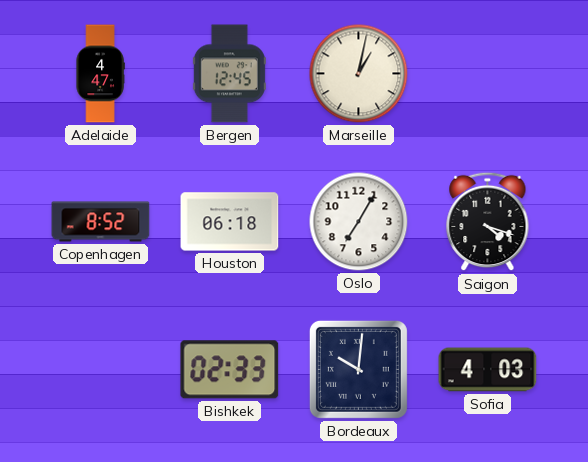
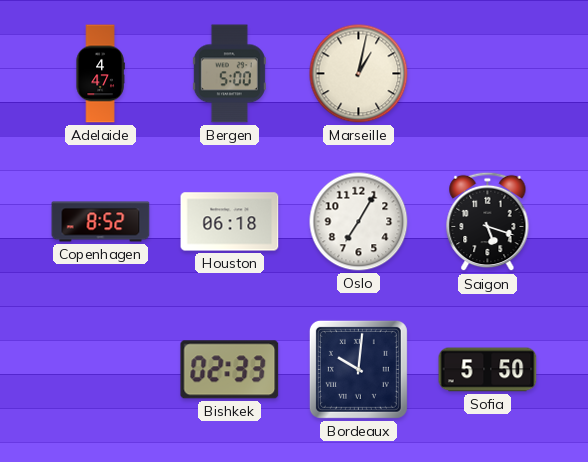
Bergen: 12:45 -> 5:00 (229, 74)
Saigon: 4:18 -> 5:18 (488, 222)
Sofia: 4:03 -> 5:50 (488, 370)
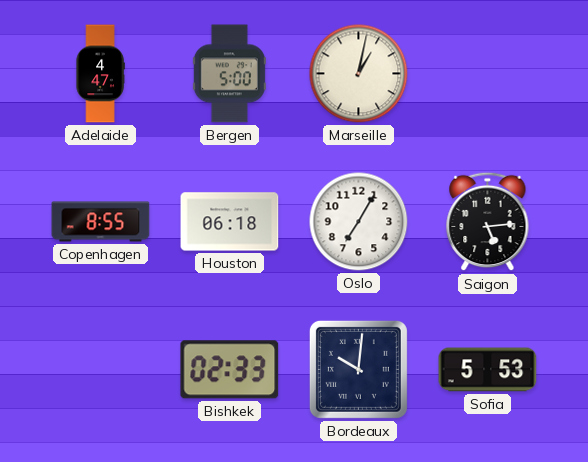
Copenhagen: 8:52 -> 8:55 (101, 222)
Saigon: 5:18 -> 5:14 (488, 222)
Sofia: 5:50 -> 5:53 (488, 370)
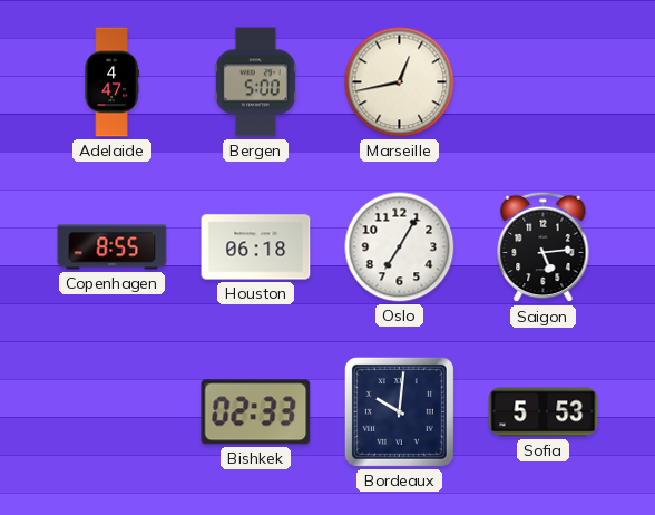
Marseille: 1:02 -> 12:43 (400, 82)
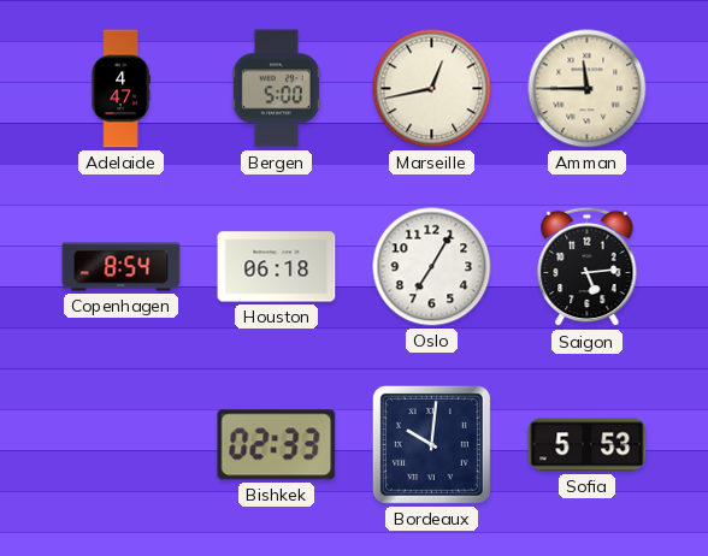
Amman: none -> 11:45 (588, 89)
Copenhagen: 8:55 -> 8:54 (122, 267)
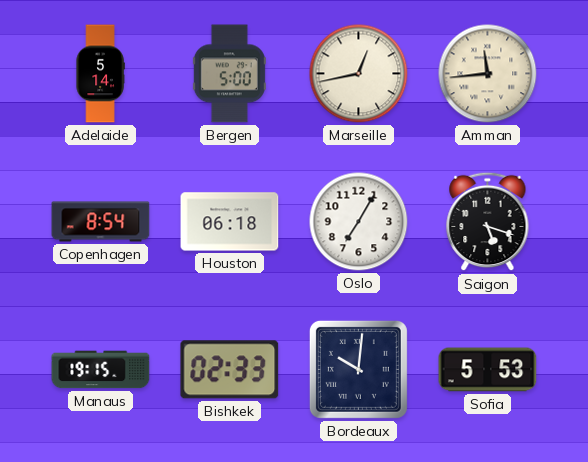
Adelaide: 4:47 -> 5:14 (100, 74)
Amman: 11:45 -> 11:44 (488, 74)
Saigon: 5:14 -> 5:18 (488, 222)
Manaus: none -> 19:15 (101, 370)
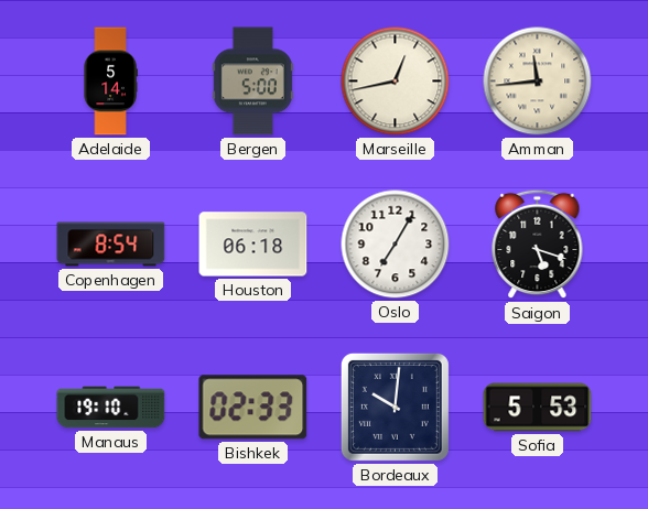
Manaus: 19:15 -> 19:10 (111, 408)
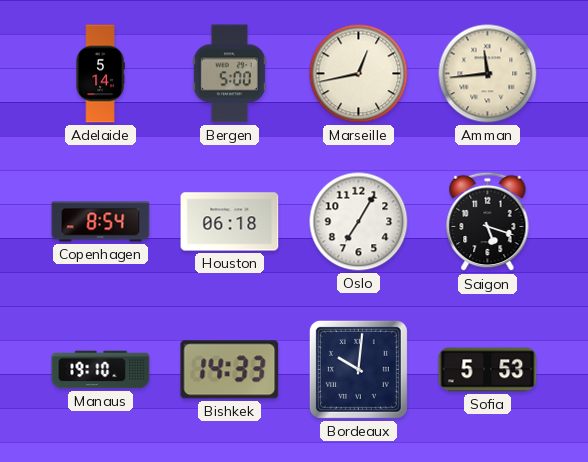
Bishkek: 02:33 -> 14:33 (230, 370)
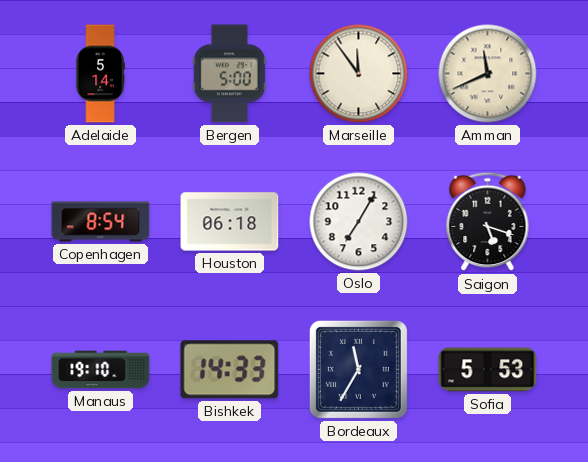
Marseille: 12:43 -> 11:54 (359, 74)
Amman: 11:44 -> 11:41 (488, 74)
Bordeaux: 10:01 -> 11:35 (358, 369)
